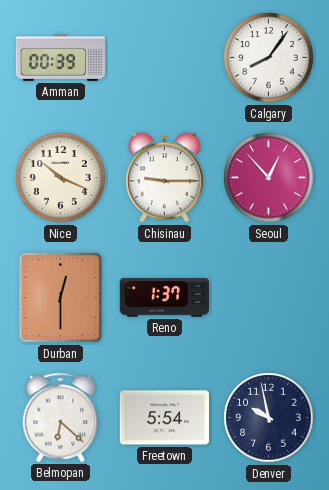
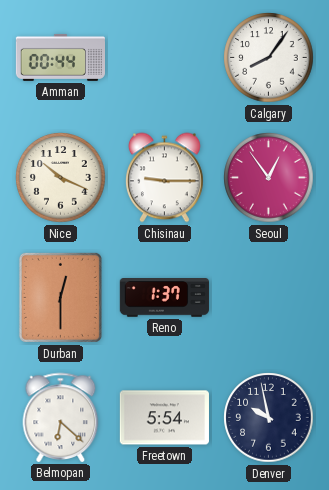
Amman: 00:39 -> 00:44 (60, 57)
Seoul: 12:53 -> 12:54 (269, 178)
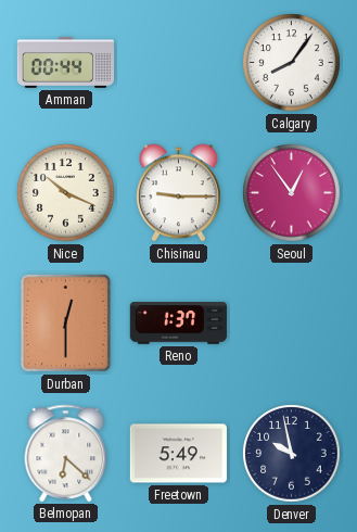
Freetown: 5:54 -> 5:49 (178, 454)
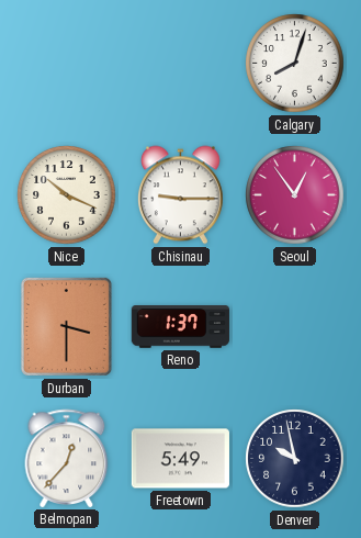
Amman: 00:44 -> none (65, 62)
Calgary: 8:06 -> 8:03 (295, 64)
Durban: 12:30 -> 3:30 (66, 326)
Belmopan: 6:22 -> 12:37 (67, 458)
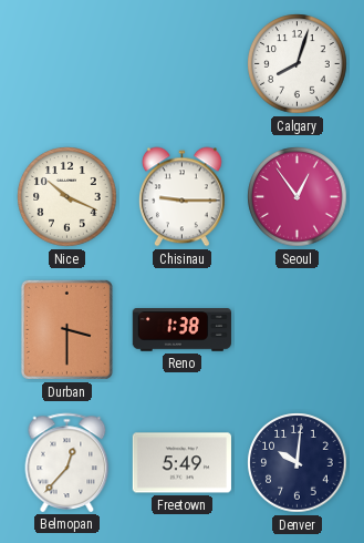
Reno: 1:37 -> 1:38 (181, 330)
Denver: 9:58 -> 10:01 (298, 463)
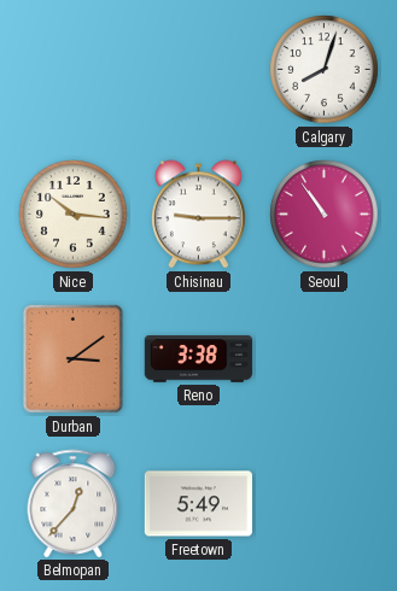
Nice: 10:19 -> 10:16 (74, 215)
Seoul: 12:54 -> 10:54 (325, 215)
Durban: 3:30 -> 3:09 (72, 358)
Reno: 1:38 -> 3:38 (198, 359)
Denver: 10:01 -> none (298, 463)
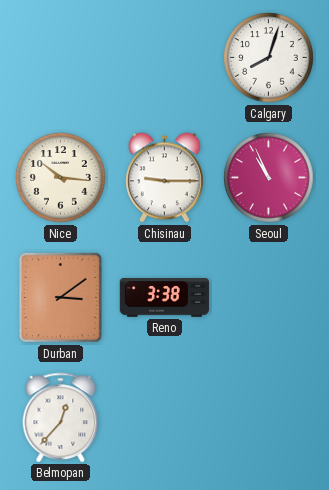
Seoul: 10:54 -> 10:56 (269, 178)
Freetown: 5:49 -> none (198, 504)
